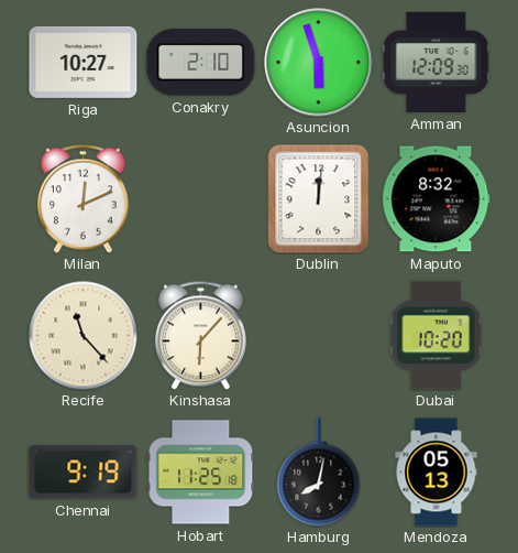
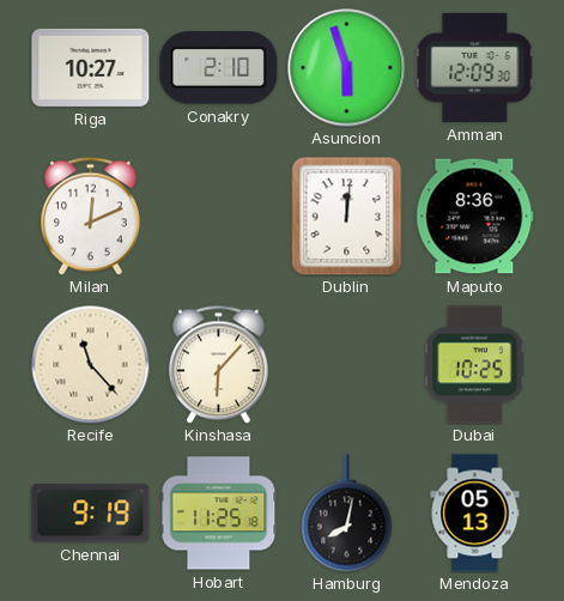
Maputo: 8:32 -> 8:36 (475, 217)
Dubai: 10:20 -> 10:25 (474, 365)
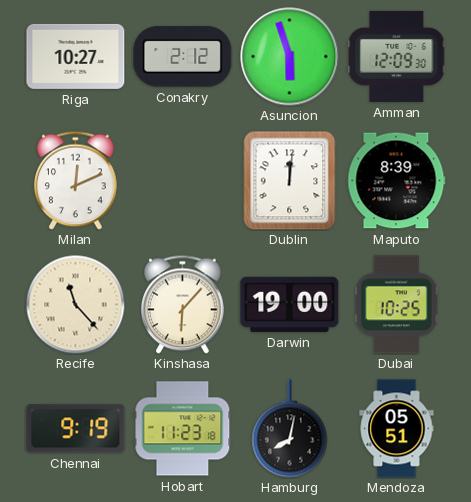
Conakry: 2:10 -> 2:12 (183, 57)
Maputo: 8:36 -> 8:39 (397, 181)
Darwin: none -> 19:00 (290, 304)
Hobart: 11:25 -> 11:23 (183, 429)
Mendoza: 05:13 -> 05:51 (397, 429)
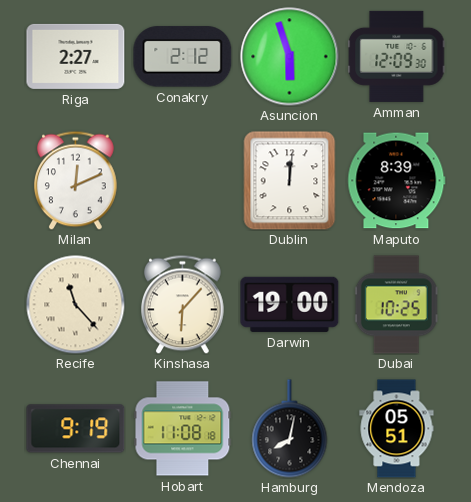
Riga: 10:27 -> 2:27 (76, 56)
Hobart: 11:23 -> 11:08 (183, 429)
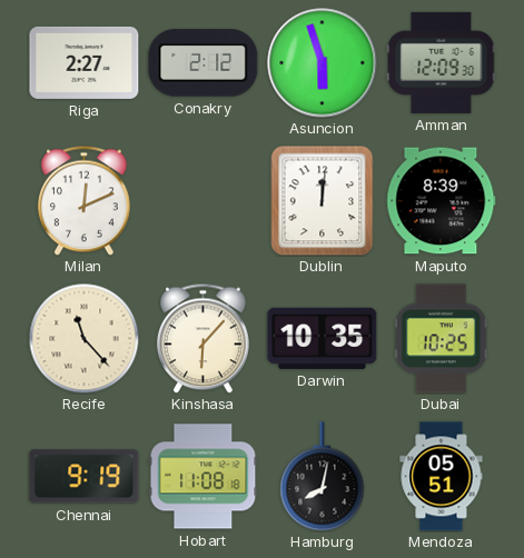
Darwin: 19:00 -> 10:35 (323, 338)
